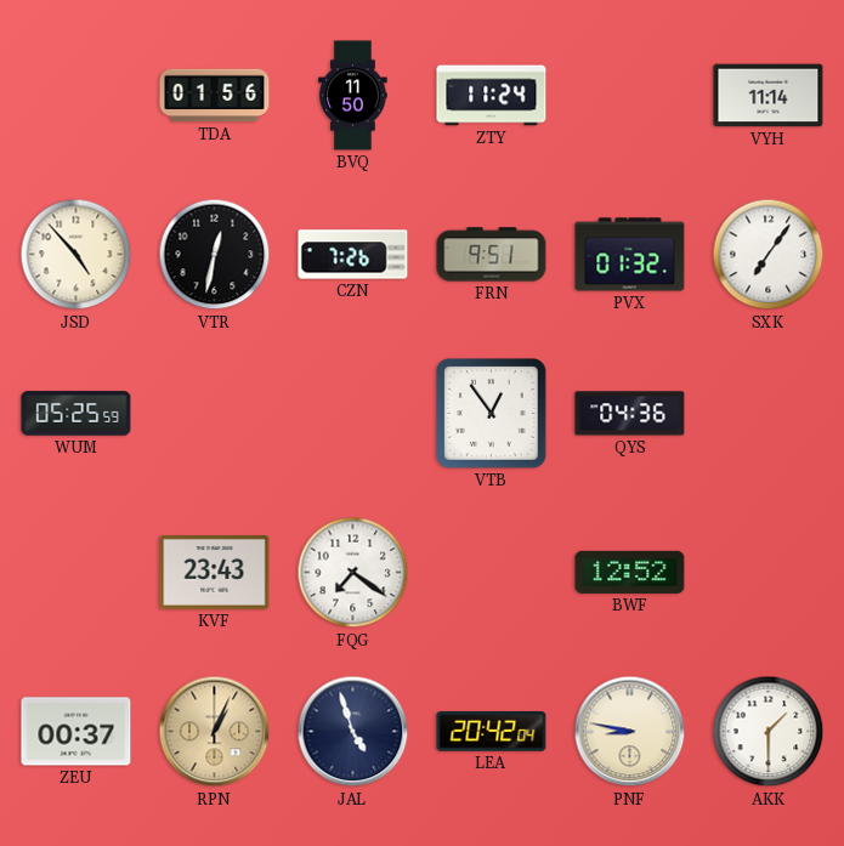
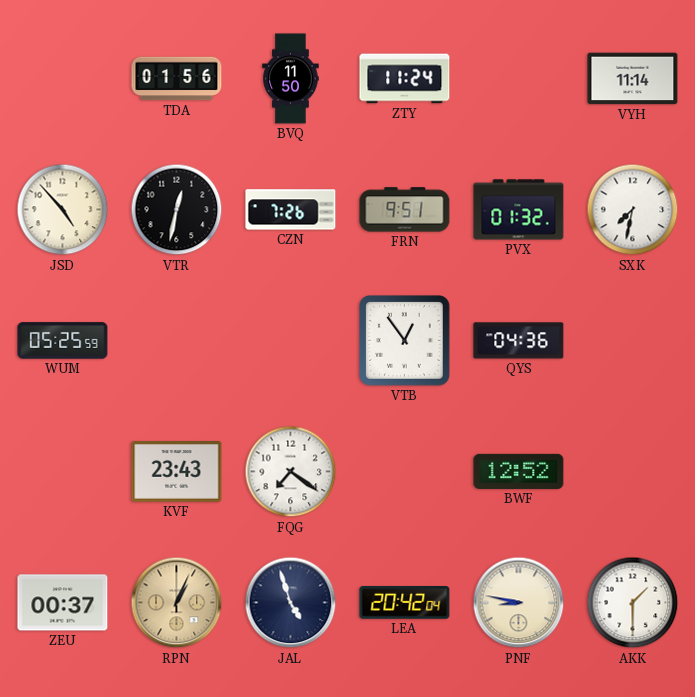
SXK: 7:06 -> 7:32 (633, 210)
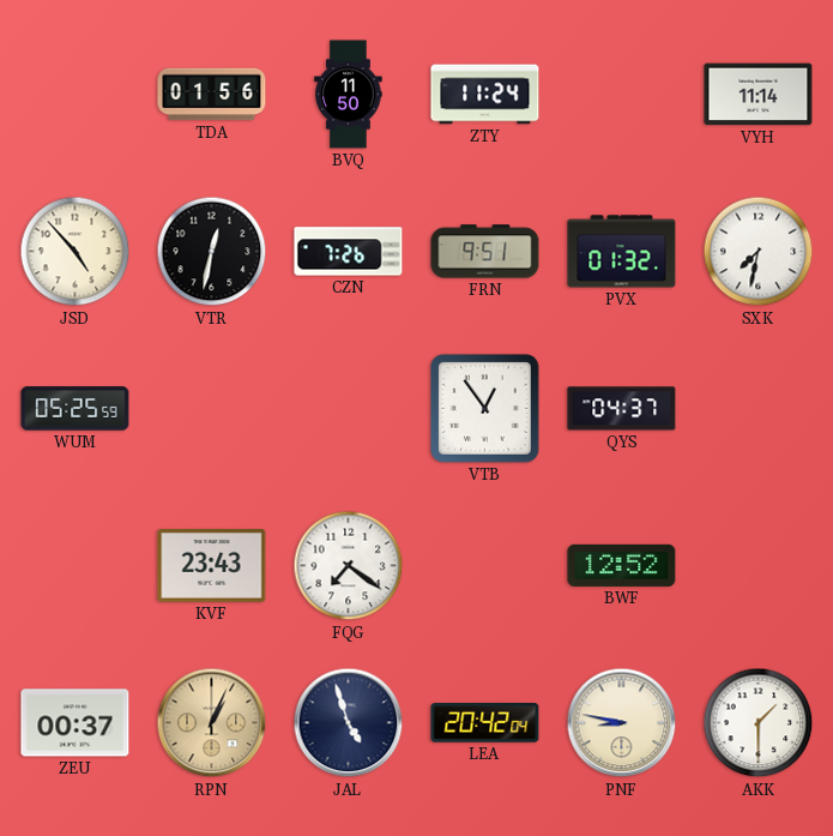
QYS: 04:36 -> 04:37 (622, 409)
